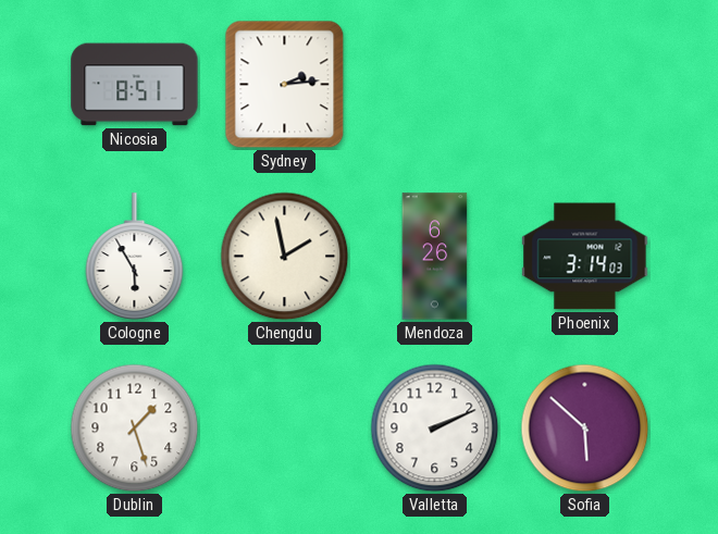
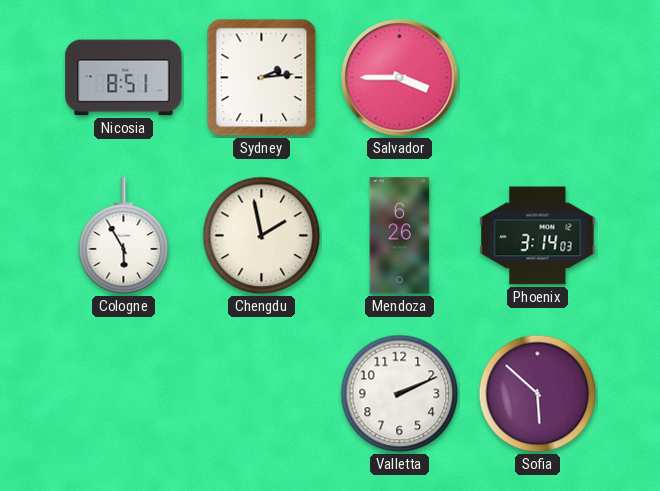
Salvador: none -> 3:45 (400, 78)
Dublin: 1:27 -> none (135, 429)
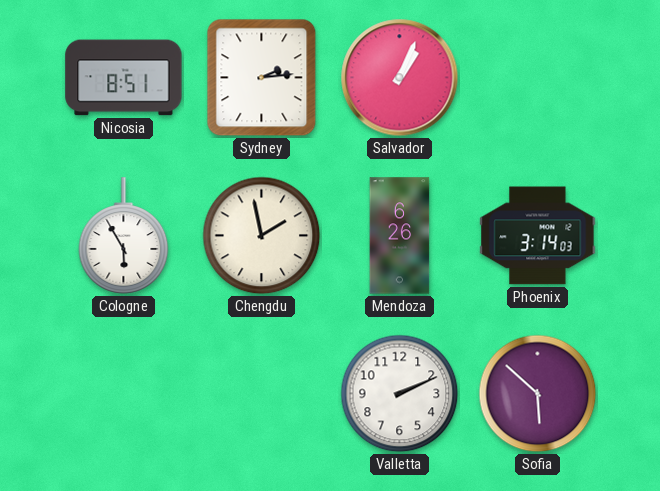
Salvador: 3:45 -> 1:04 (400, 78)
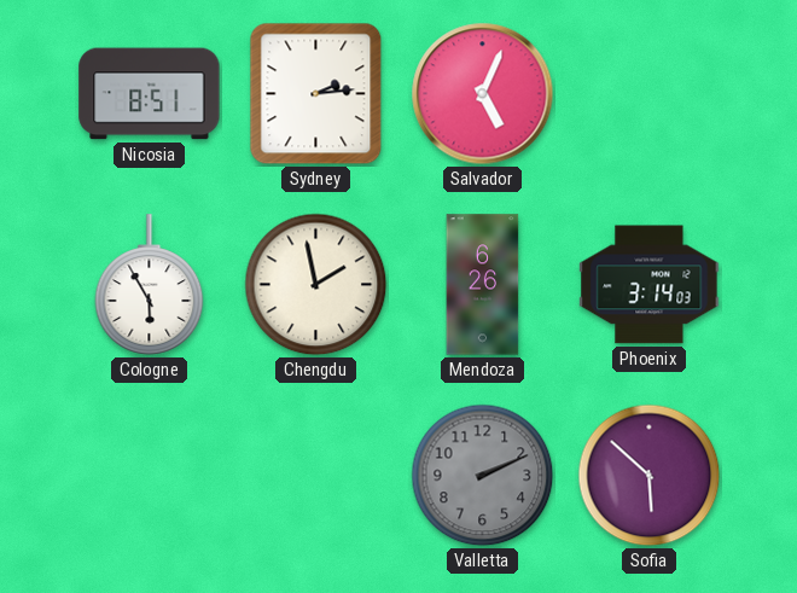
Salvador: 1:04 -> 5:04 (483, 94)
Valletta dial: white -> grey (483, 476)
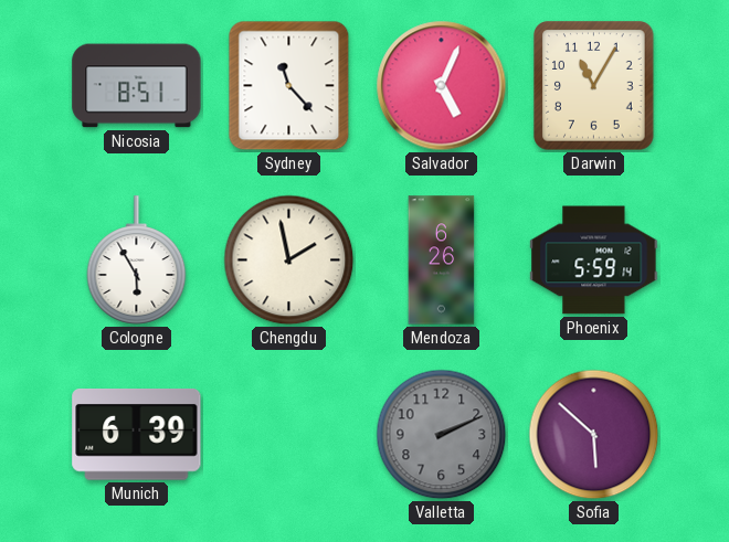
Sydney: 2:14 -> 11:23 (289, 86)
Darwin: none -> 11:05 (594, 86)
Phoenix: 3:14 -> 5:59 (594, 261)
Munich: none -> 6:39 (137, 435)
